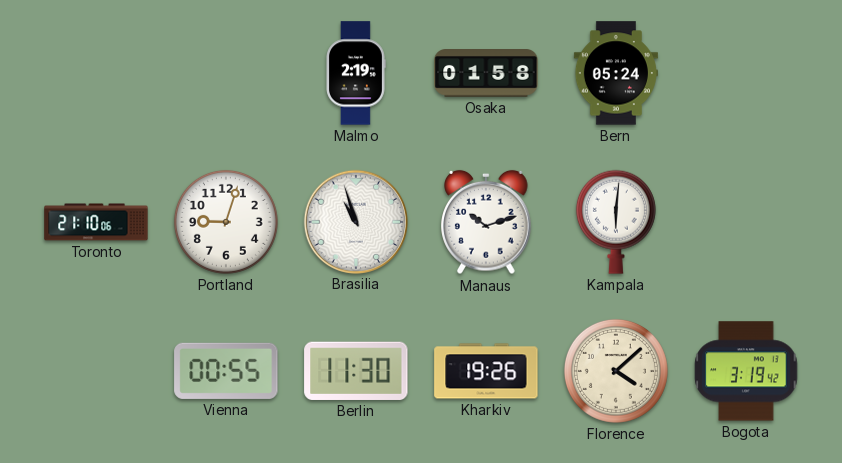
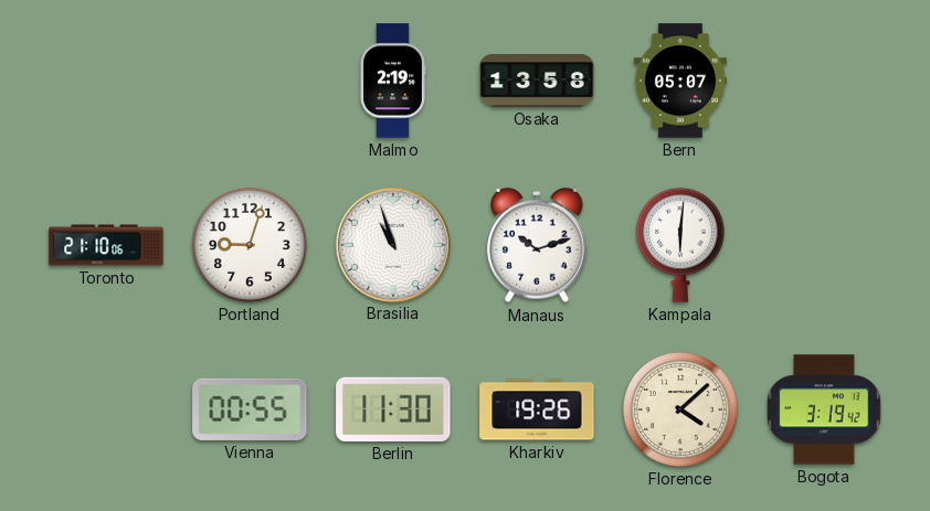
Osaka: 01:58 -> 13:58 (537, 82)
Bern: 05:24 -> 05:07 (680, 81)
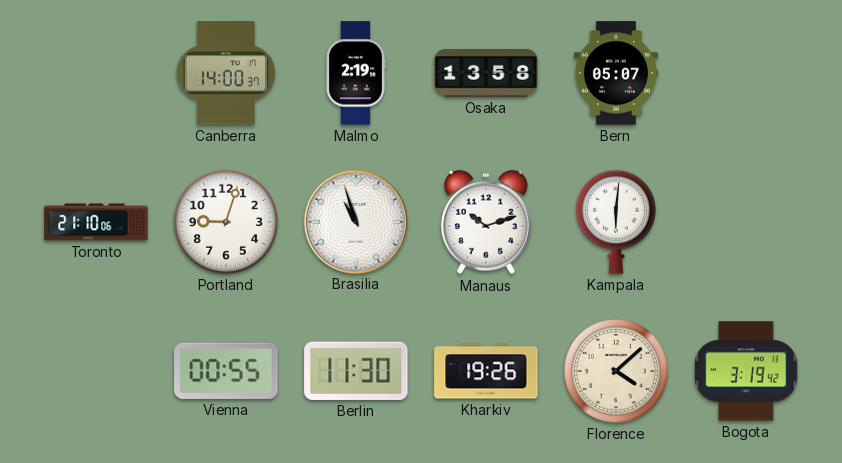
Canberra: none -> 14:00 (225, 73)
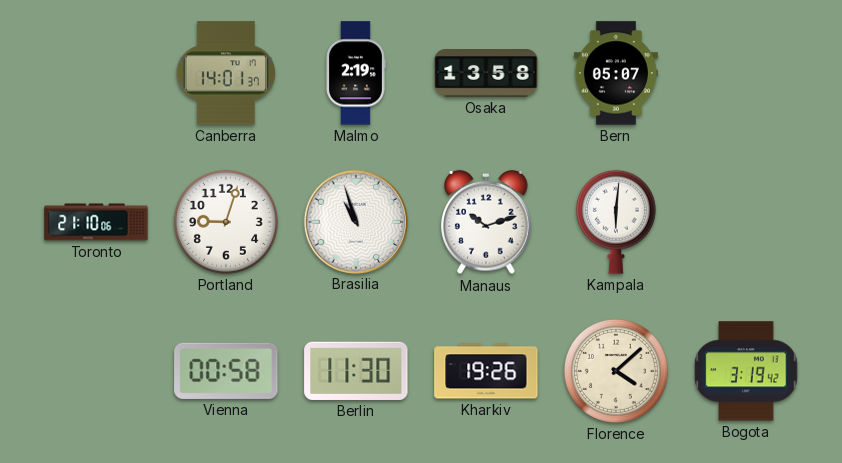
Canberra: 14:00 -> 14:01 (225, 73)
Vienna: 00:55 -> 00:58 (226, 371)
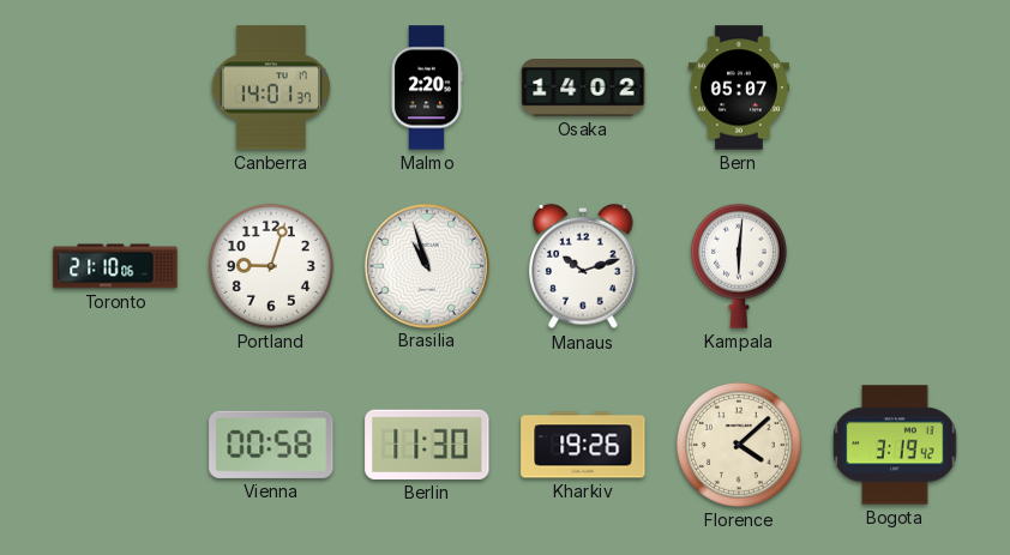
Malmo: 2:19 -> 2:20 (427, 88)
Osaka: 13:58 -> 14:02 (583, 89)
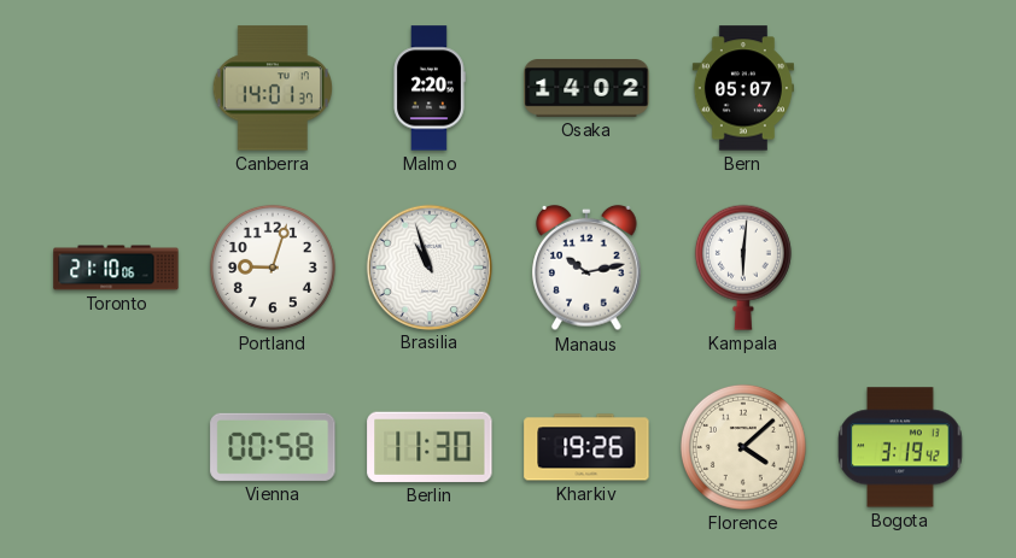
Manaus: 10:12 -> 10:13 (586, 268)
